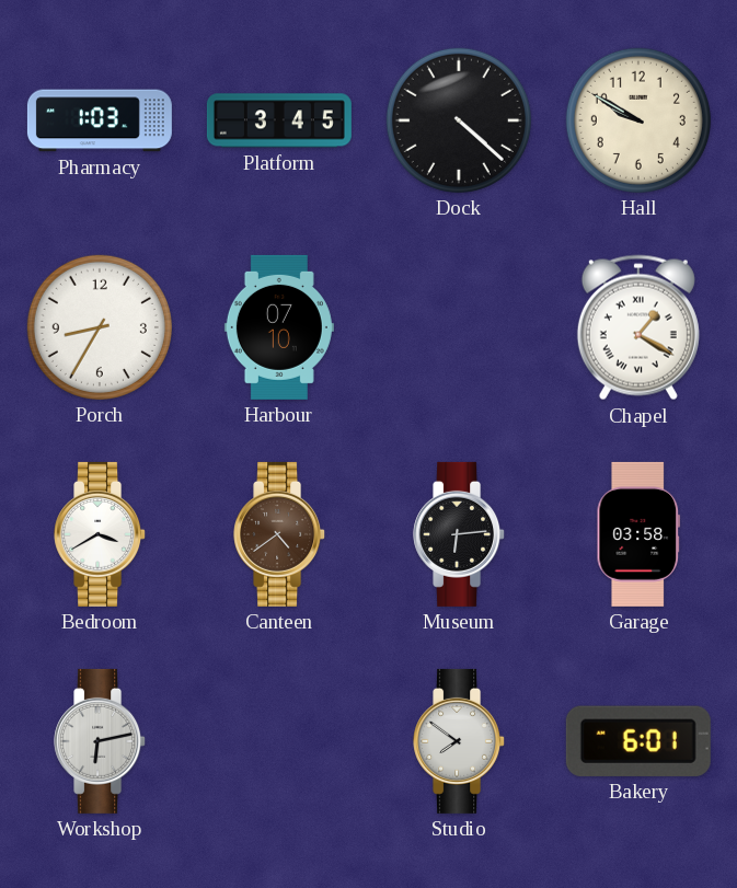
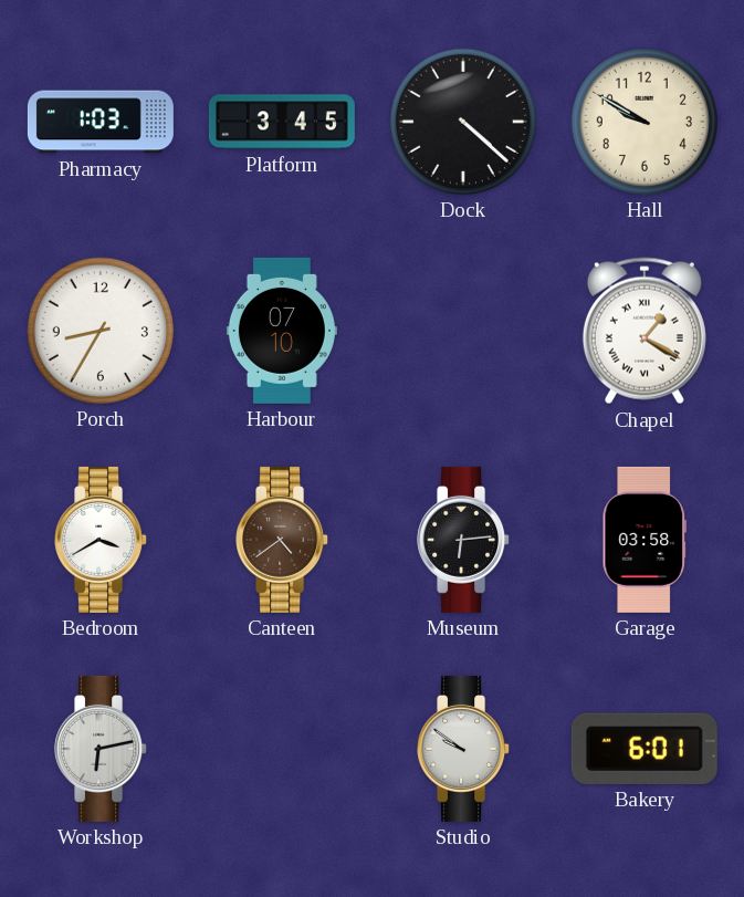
Studio: 7:51 -> 9:51 (464, 749)
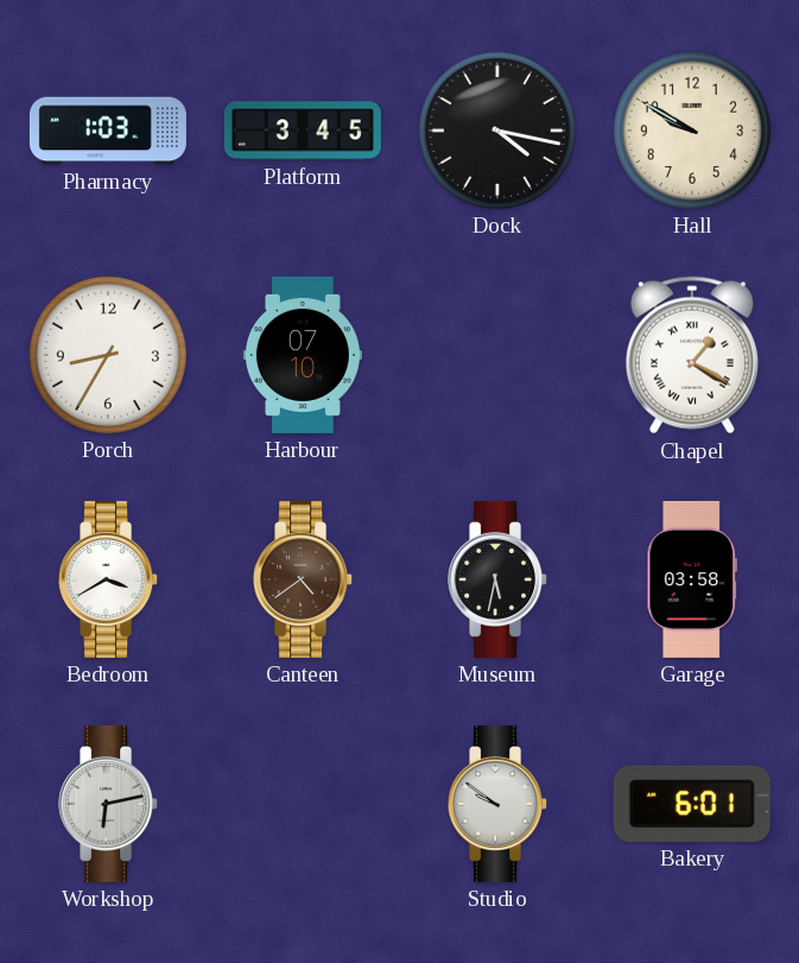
Dock: 4:22 -> 4:17 (497, 131)
Museum: 6:14 -> 5:32 (499, 579)
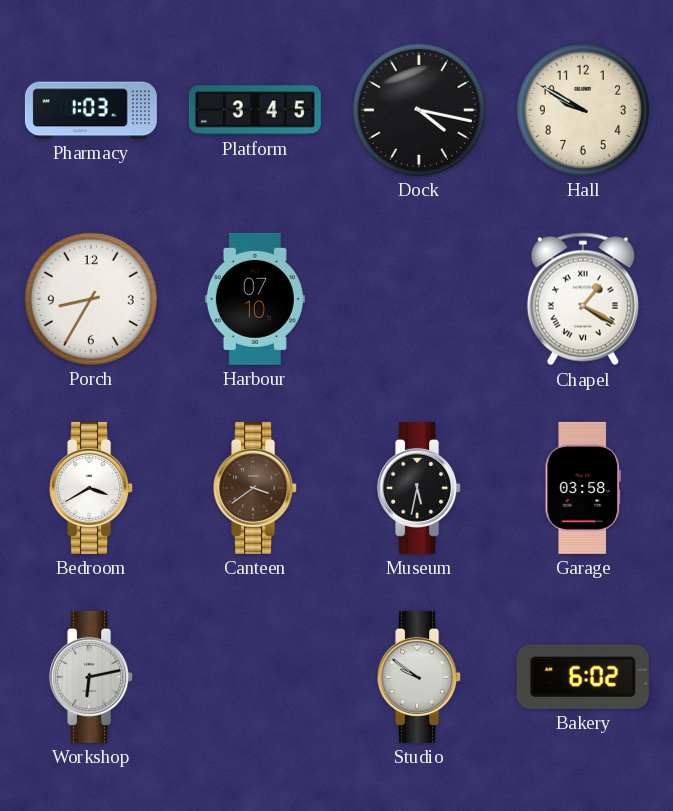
Canteen: 4:39 -> 3:39 (256, 488)
Bakery: 6:01 -> 6:02 (583, 677)
